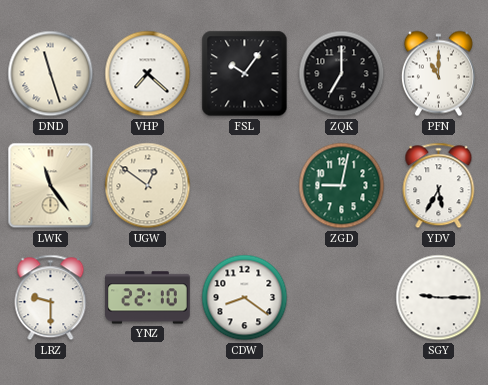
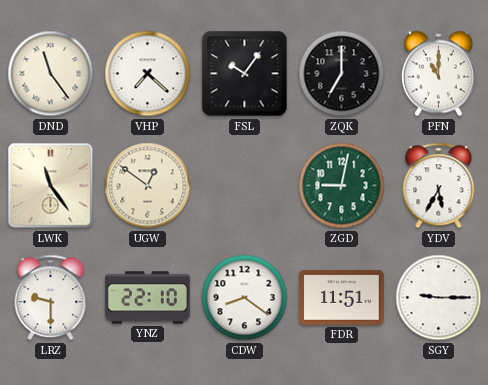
DND: 11:27 -> 11:24 (51, 74)
FDR: none -> 11:51 (342, 298)
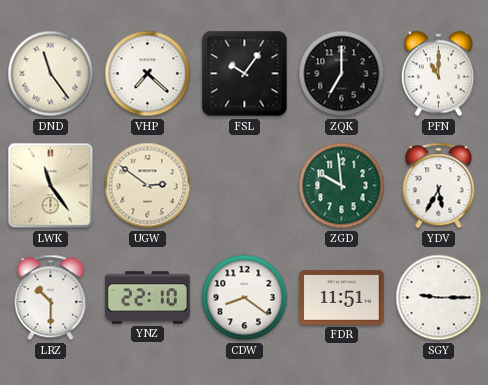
UGW: 12:51 -> 2:51 (148, 186)
ZGD: 9:02 -> 9:59 (342, 186)
LRZ: 9:30 -> 10:30 (51, 298)
